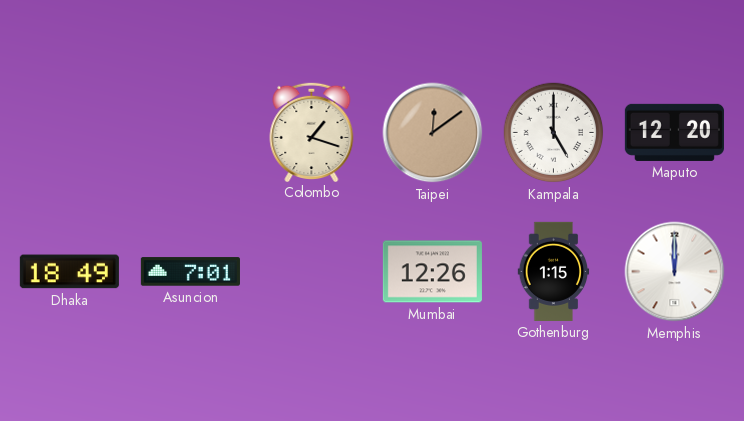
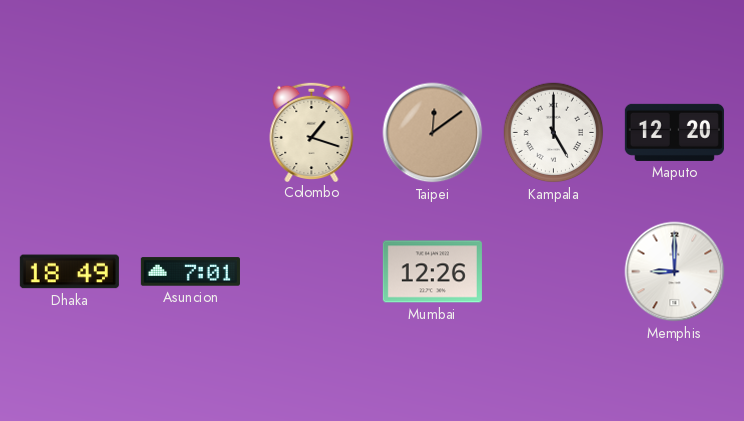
Gothenburg: 1:15 -> none (554, 271)
Memphis: 12:00 -> 9:00 (675, 272)
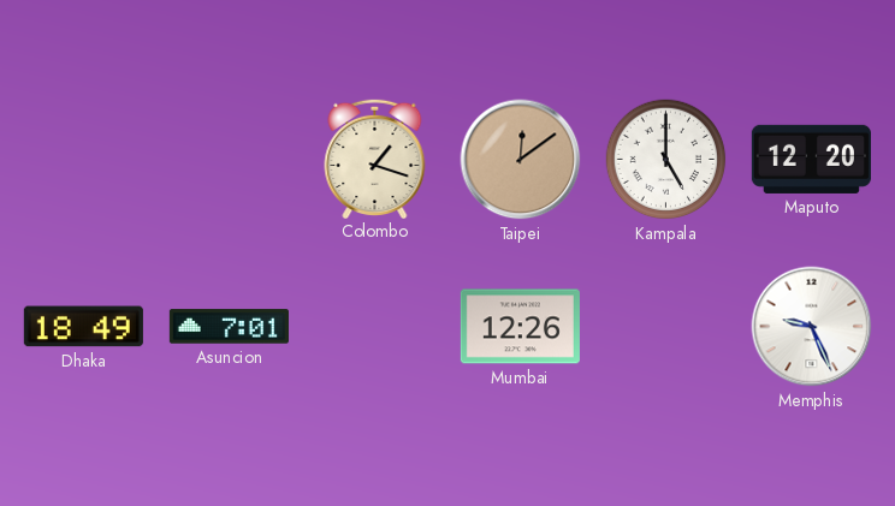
Memphis: 9:00 -> 9:26 (812, 327)
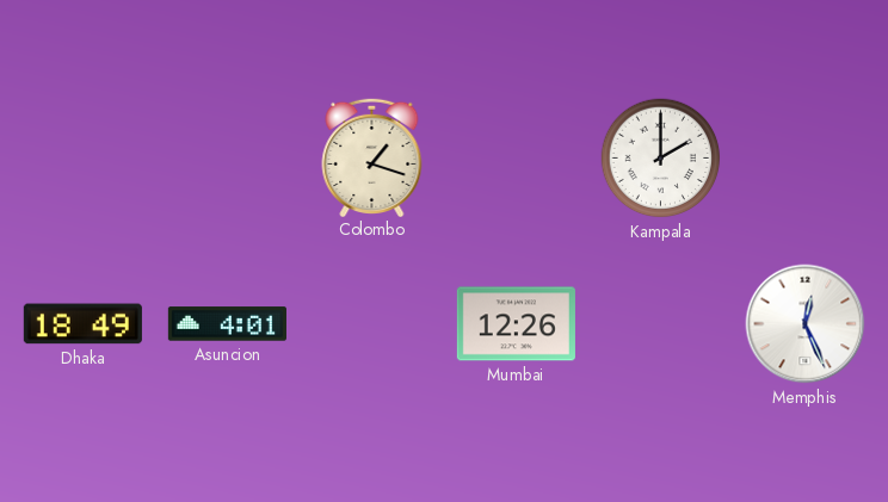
Taipei: 12:09 -> none (521, 160)
Kampala: 5:00 -> 2:00 (661, 159)
Maputo: 12:20 -> none (811, 159)
Asuncion: 7:01 -> 4:01 (227, 324)
Memphis: 9:26 -> 12:26 (806, 324)
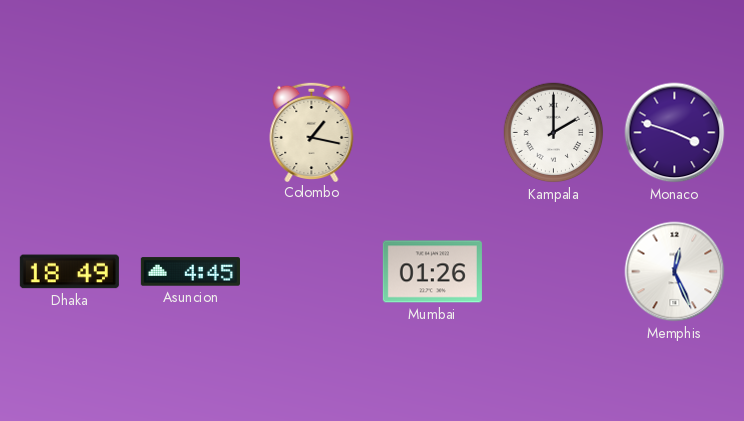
Colombo: 1:18 -> 1:17 (312, 131)
Monaco: none -> 3:48 (675, 133)
Asuncion: 4:01 -> 4:45 (190, 272)
Mumbai: 12:26 -> 01:26 (432, 272)
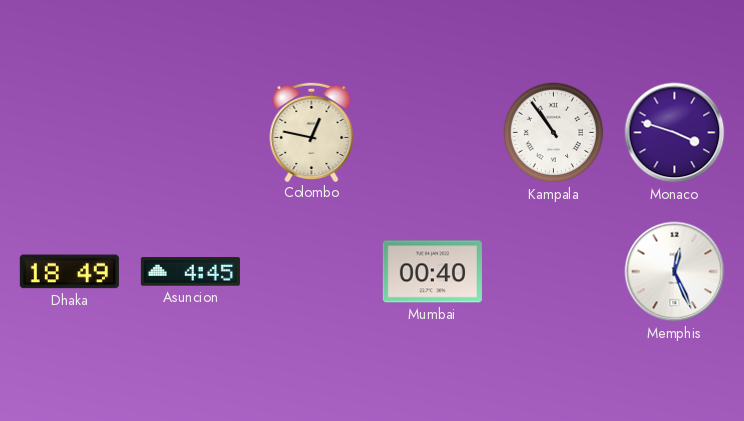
Colombo: 1:17 -> 12:47 (312, 131)
Kampala: 2:00 -> 10:54 (554, 133)
Mumbai: 01:26 -> 00:40 (432, 272)
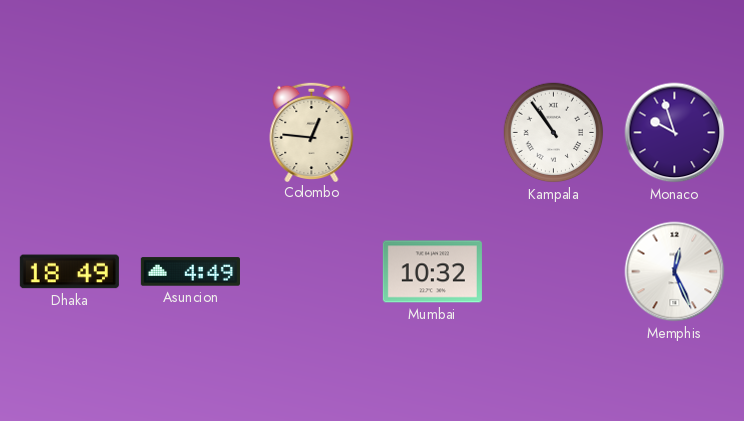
Colombo: 12:47 -> 12:46 (312, 131)
Monaco: 3:48 -> 9:57 (675, 133)
Asuncion: 4:45 -> 4:49 (190, 272)
Mumbai: 00:40 -> 10:32 (432, 272)
